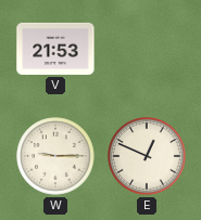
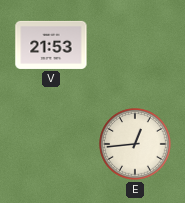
W: 9:15 -> none (55, 156)
E: 12:49 -> 12:44 (135, 144)
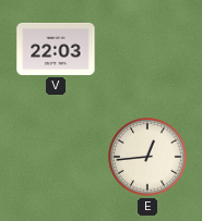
V: 21:53 -> 22:03 (56, 49)
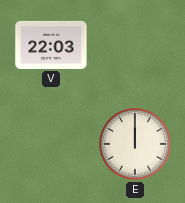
E: 12:44 -> 12:00 (135, 144)
